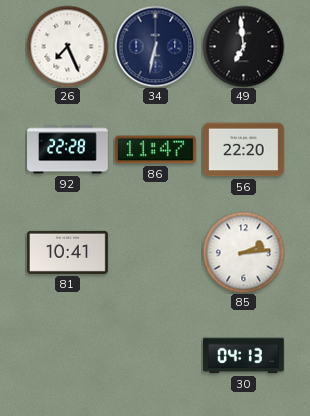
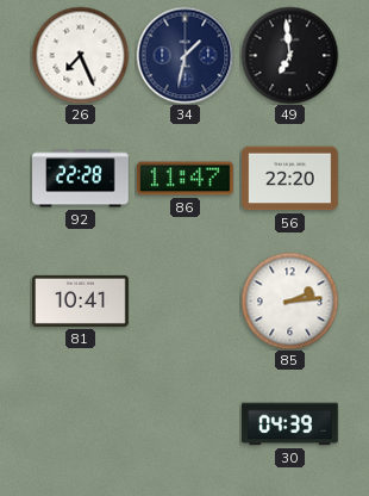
34: 6:32 -> 1:32 (185, 55)
30: 04:13 -> 04:39 (290, 424)
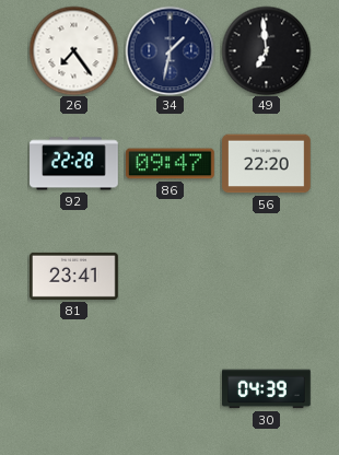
26: 7:26 -> 7:24 (73, 50)
86: 11:47 -> 09:47 (171, 164)
81: 10:41 -> 23:41 (74, 276)
85: 2:14 -> none (289, 300)
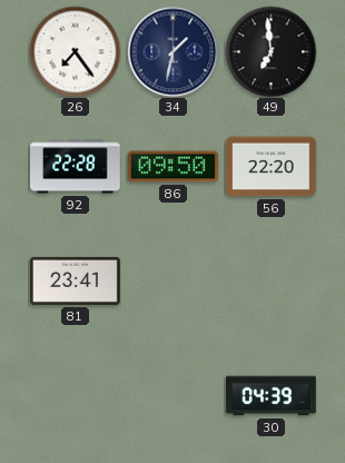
86: 09:47 -> 09:50 (174, 167)
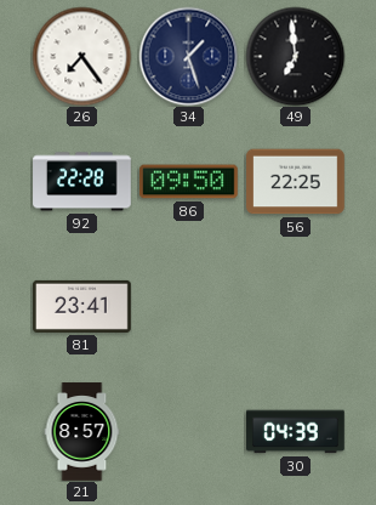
34: 1:32 -> 1:27 (188, 56)
56: 22:20 -> 22:25 (296, 182)
21: none -> 8:57 (82, 432)
